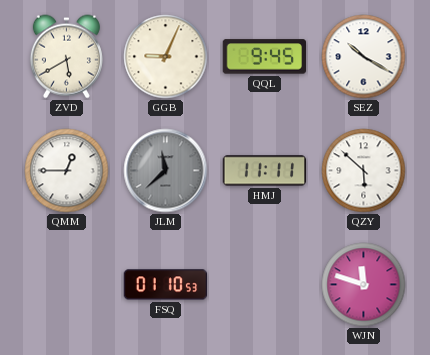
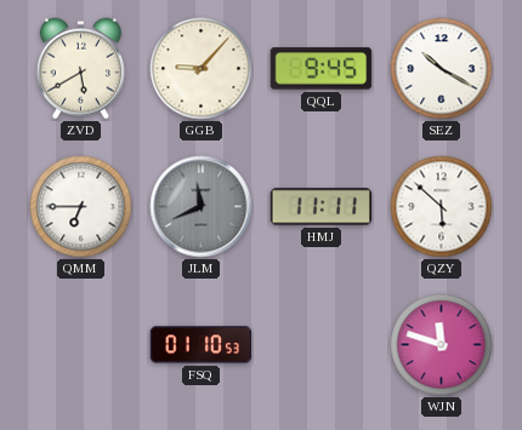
GGB: 9:04 -> 9:07 (202, 69)
QMM: 12:45 -> 6:45 (81, 207)
JLM: 11:38 -> 11:41 (202, 207)
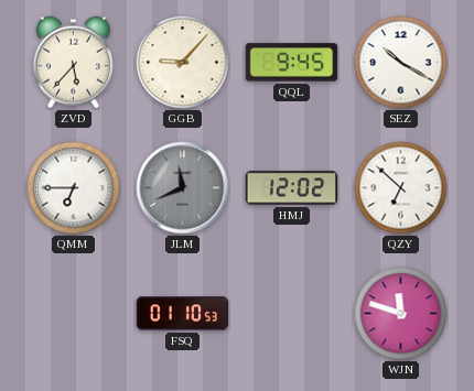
ZVD: 5:40 -> 5:37 (73, 63)
HMJ: 11:11 -> 12:02 (292, 188)
QZY: 5:52 -> 6:52 (401, 188)
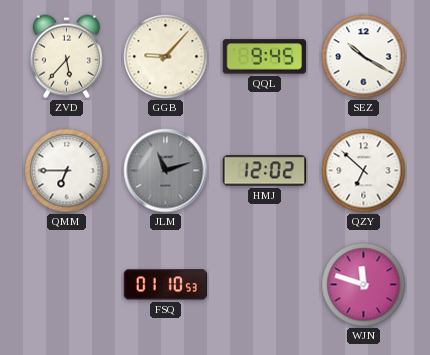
JLM: 11:41 -> 11:12 (166, 171)
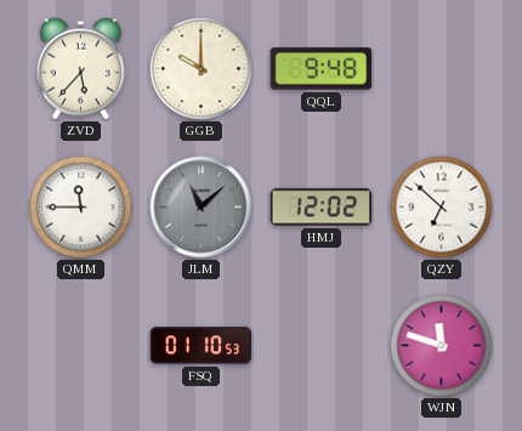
GGB: 9:07 -> 10:00 (202, 69)
QQL: 9:45 -> 9:48 (322, 69)
SEZ: 10:20 -> none (364, 57)
QMM: 6:45 -> 11:45 (81, 208)
JLM: 11:12 -> 11:08 (202, 208)
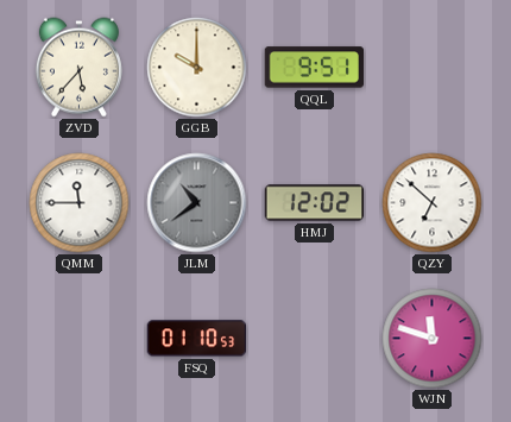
QQL: 9:48 -> 9:51 (315, 68)
JLM: 11:08 -> 10:39 (197, 203)
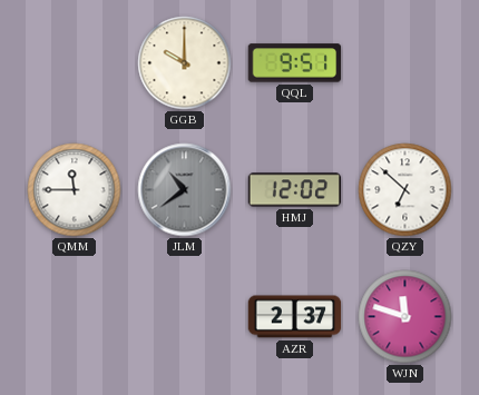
ZVD: 5:37 -> none (78, 68)
FSQ: 01:10 -> none (197, 339)
AZR: none -> 2:37 (295, 317)
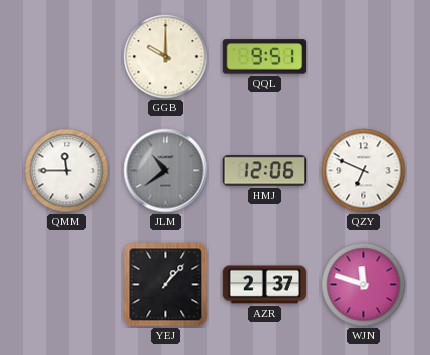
HMJ: 12:02 -> 12:06 (265, 171)
QZY: 6:52 -> 6:49 (364, 171)
YEJ: none -> 1:07 (166, 285)
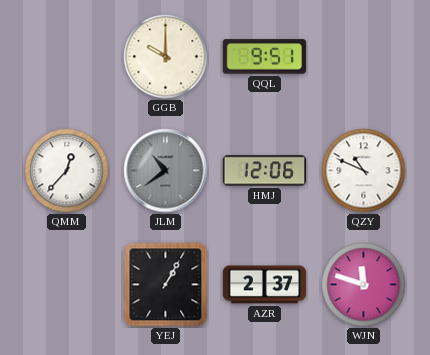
QMM: 11:45 -> 12:37 (67, 171)
QZY: 6:49 -> 10:49 (364, 171)
YEJ: 1:07 -> 1:05 (166, 285)
